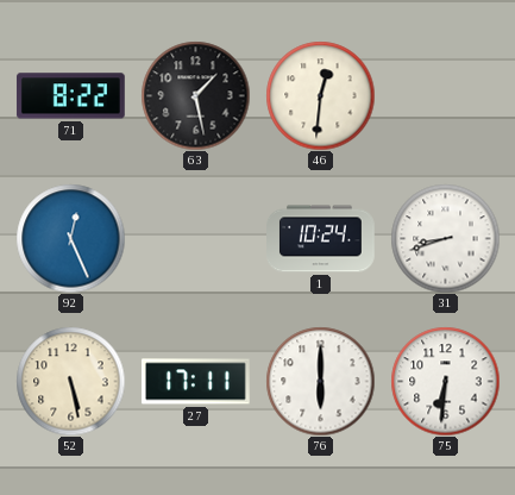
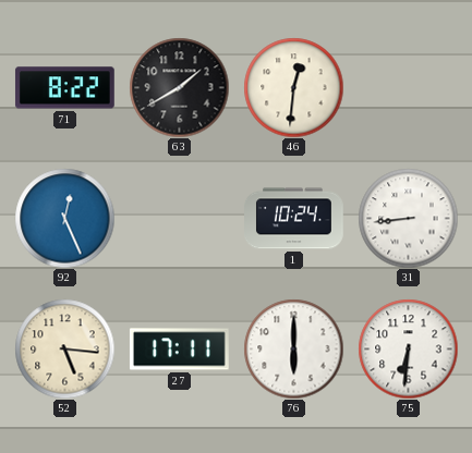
63: 1:28 -> 1:40 (179, 87)
31: 8:42 -> 8:44 (408, 218)
52: 5:28 -> 5:16 (64, 348)
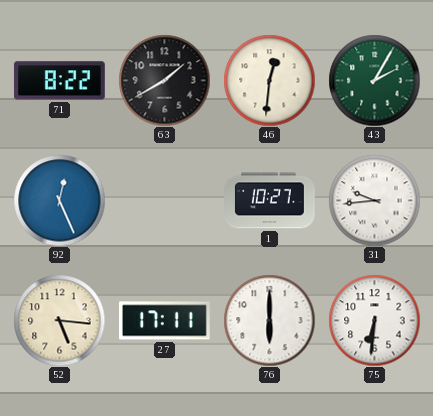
43: none -> 2:05 (374, 80)
1: 10:24 -> 10:27 (270, 201)
31: 8:44 -> 9:44 (374, 200)
